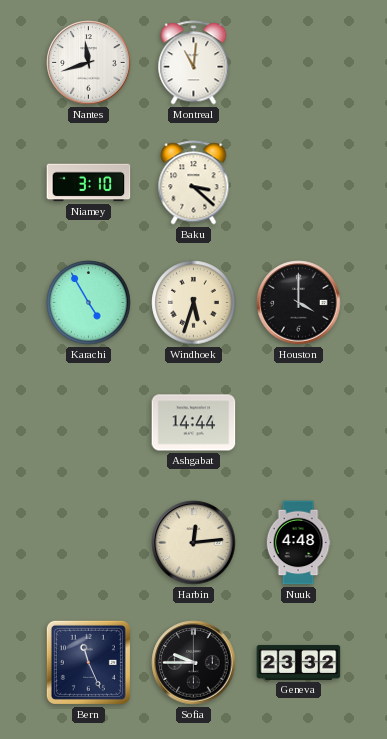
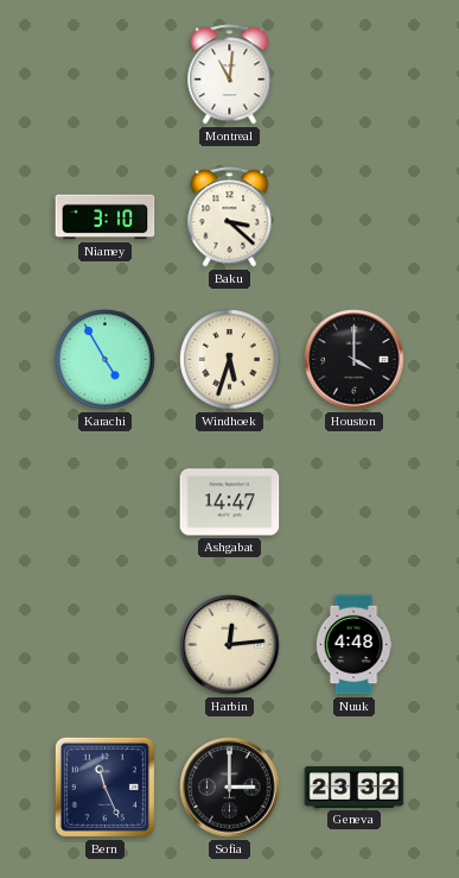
Nantes: 11:42 -> none (89, 63)
Ashgabat: 14:44 -> 14:47 (230, 503)
Sofia: 9:45 -> 3:00 (230, 788)
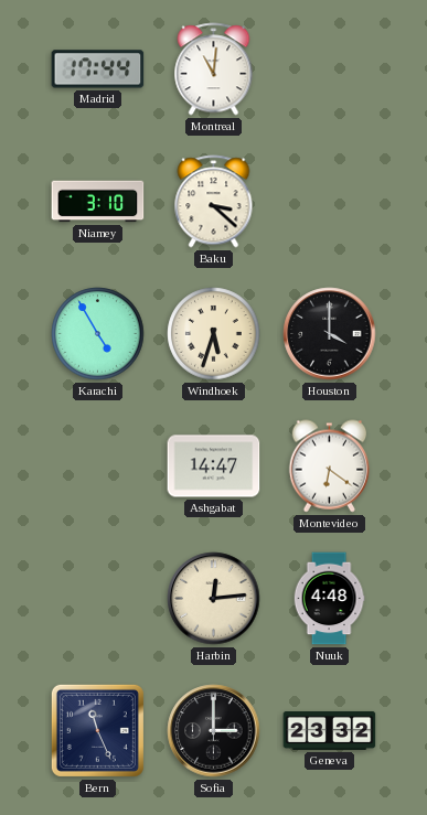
Madrid: none -> 17:44 (98, 69)
Montevideo: none -> 6:21 (329, 467)
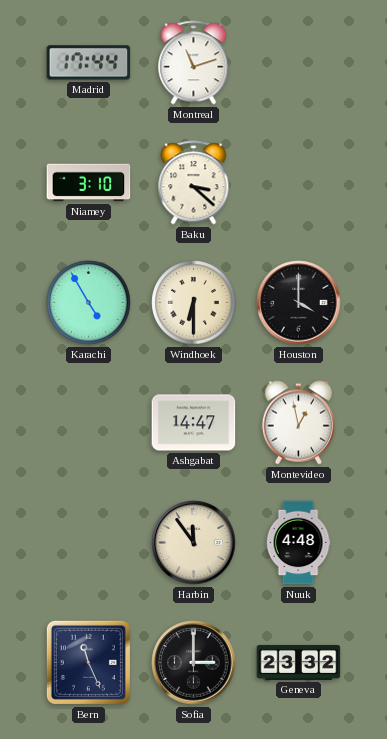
Montreal: 11:01 -> 11:12 (194, 63)
Windhoek: 5:33 -> 6:30 (194, 303)
Montevideo: 6:21 -> 12:58 (298, 423)
Harbin: 12:14 -> 11:54 (194, 543)
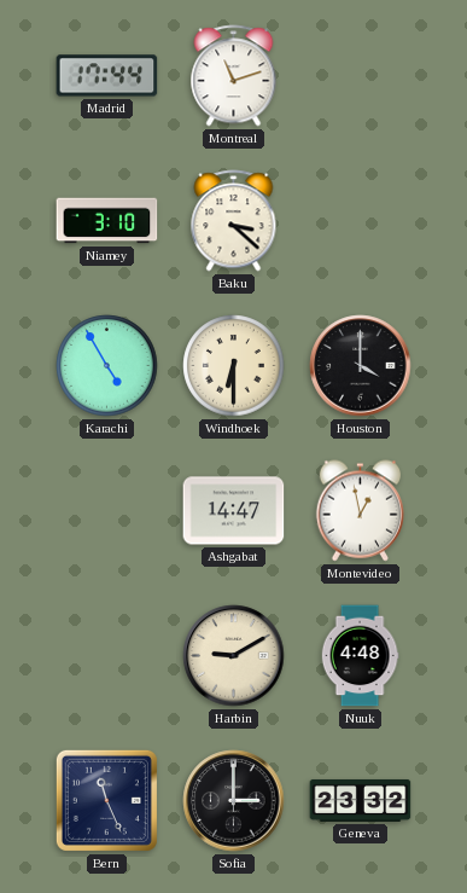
Harbin: 11:54 -> 9:10 (234, 656)
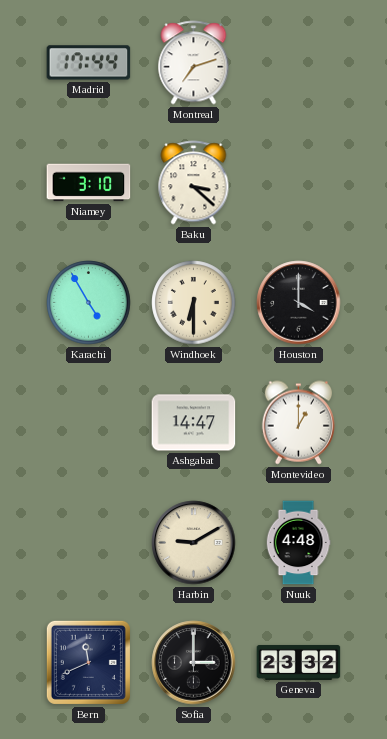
Montreal: 11:12 -> 7:12 (194, 63)
Montevideo: 12:58 -> 1:00 (298, 423)
Bern: 11:26 -> 11:41 (88, 662)
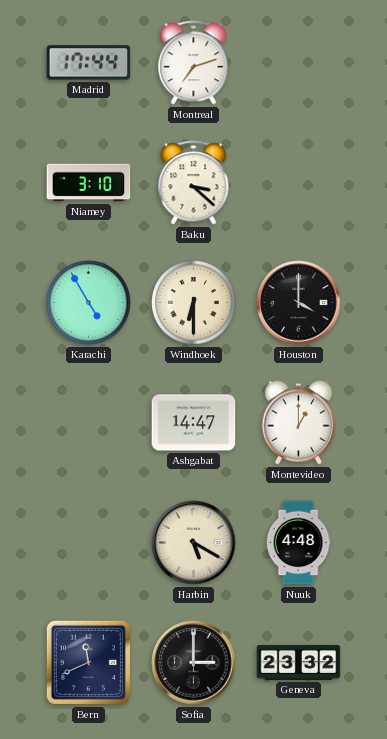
Harbin: 9:10 -> 5:20 (194, 543)
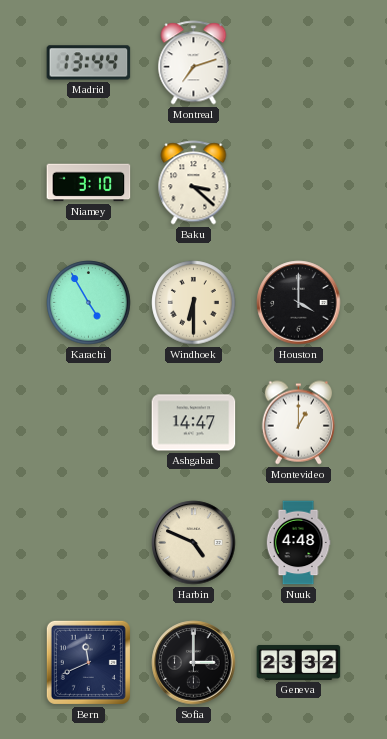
Madrid: 17:44 -> 13:44 (89, 63)
Harbin: 5:20 -> 4:49 (194, 543)
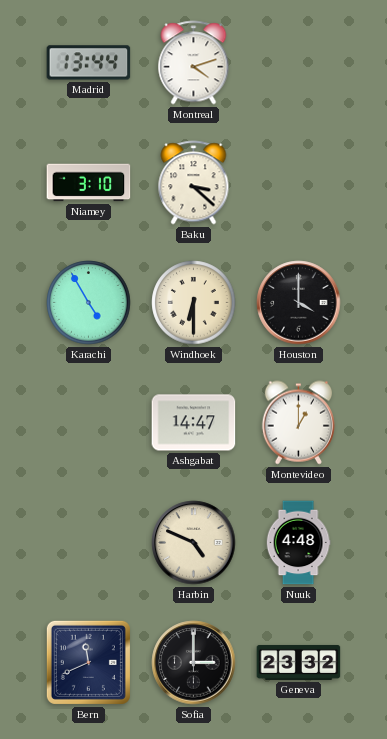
Montreal: 7:12 -> 4:12 (194, 63)
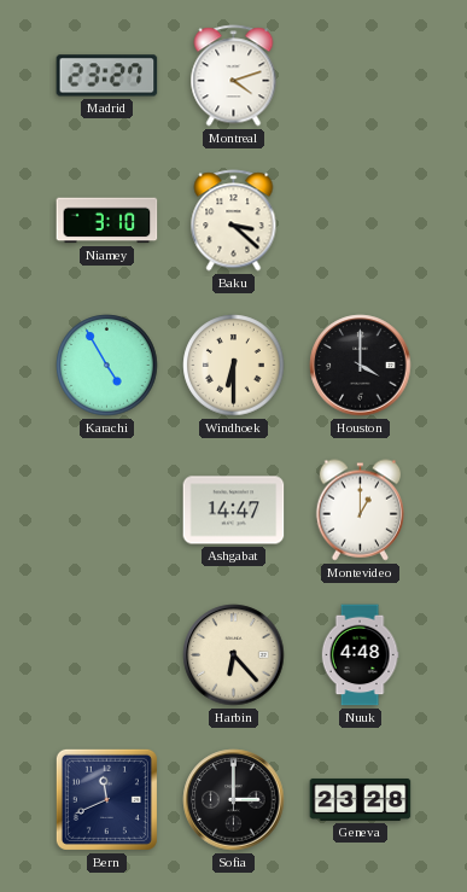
Madrid: 13:44 -> 23:27 (107, 76)
Harbin: 4:49 -> 6:23 (234, 655)
Geneva: 23:32 -> 23:28 (361, 799)
